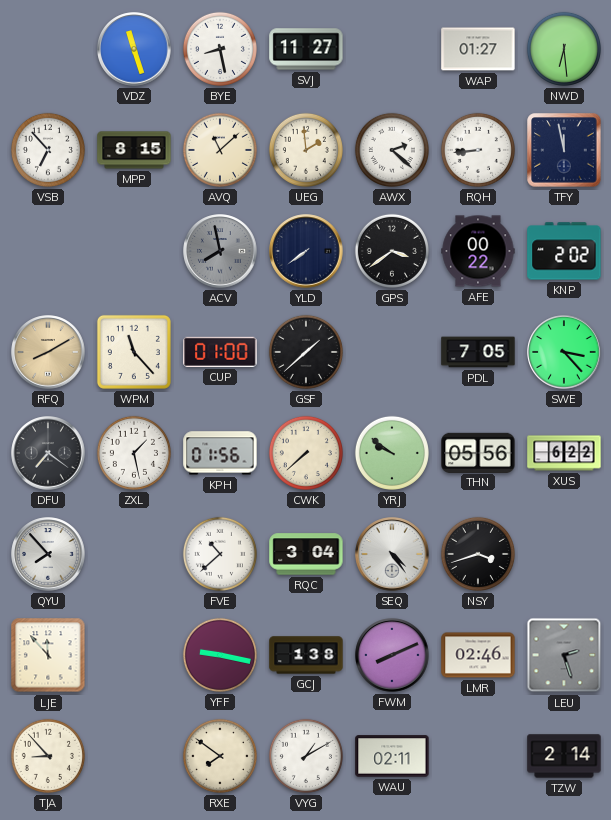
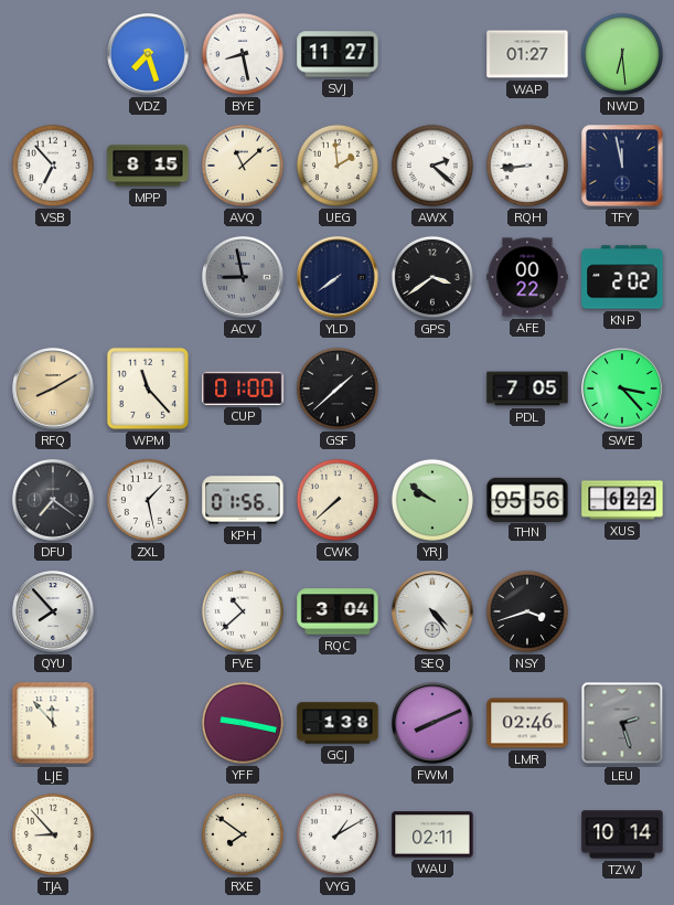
VDZ: 11:27 -> 7:27 (148, 54)
ACV: 7:58 -> 8:58 (243, 277)
TZW: 2:14 -> 10:14 (622, 834)
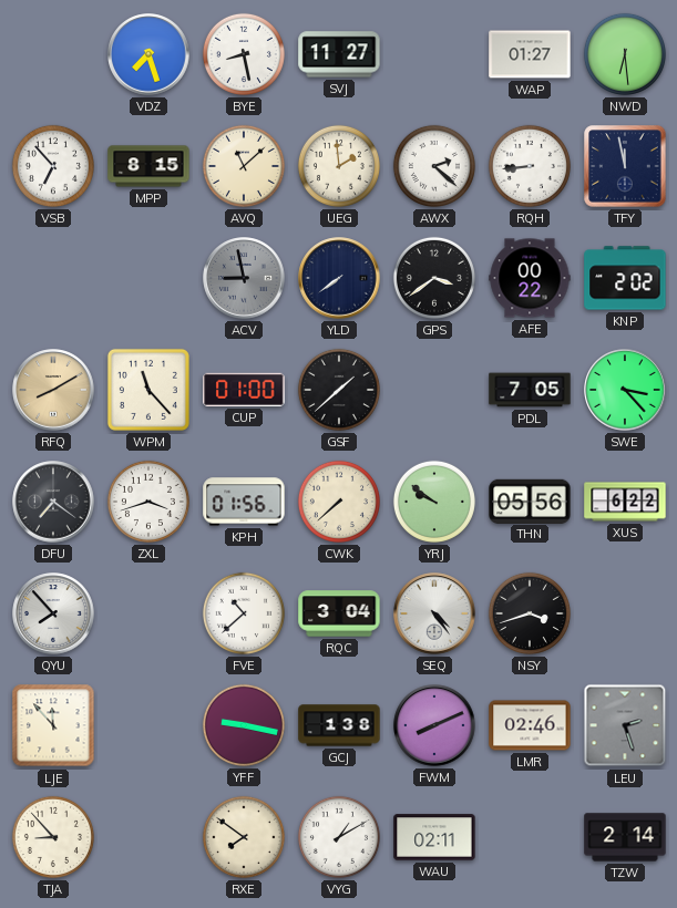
ZXL: 1:28 -> 3:42 (148, 502)
TZW: 10:14 -> 2:14 (625, 837)
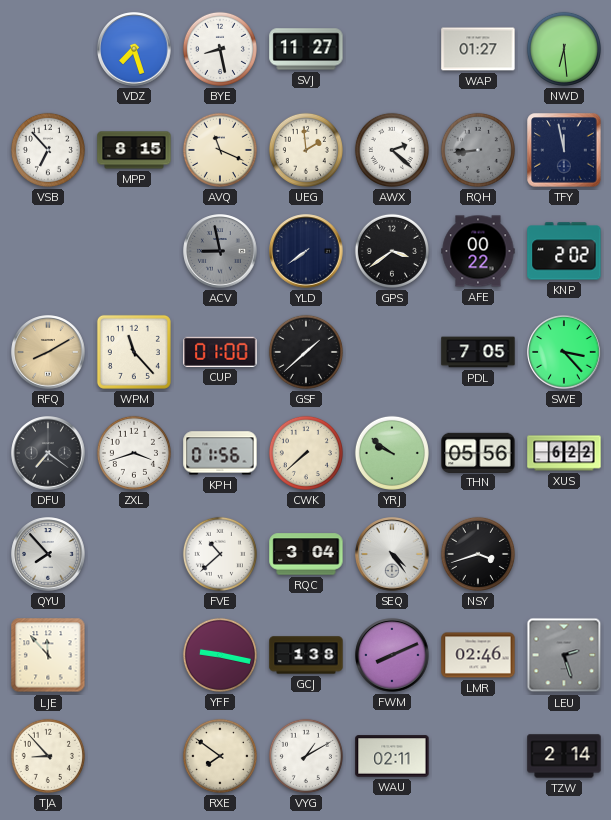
AVQ: 11:08 -> 11:19 (220, 150)
RQH dial: white -> grey (478, 150)
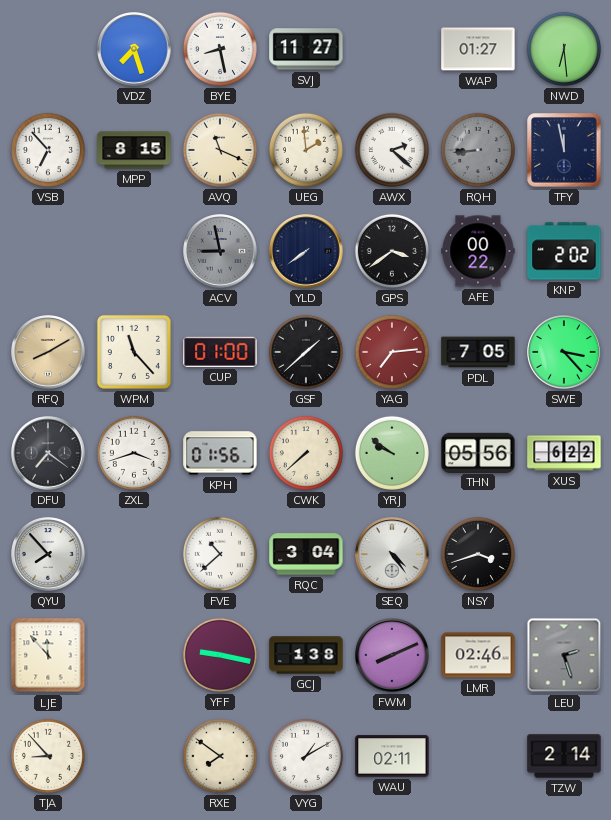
YAG: none -> 7:14 (392, 352)
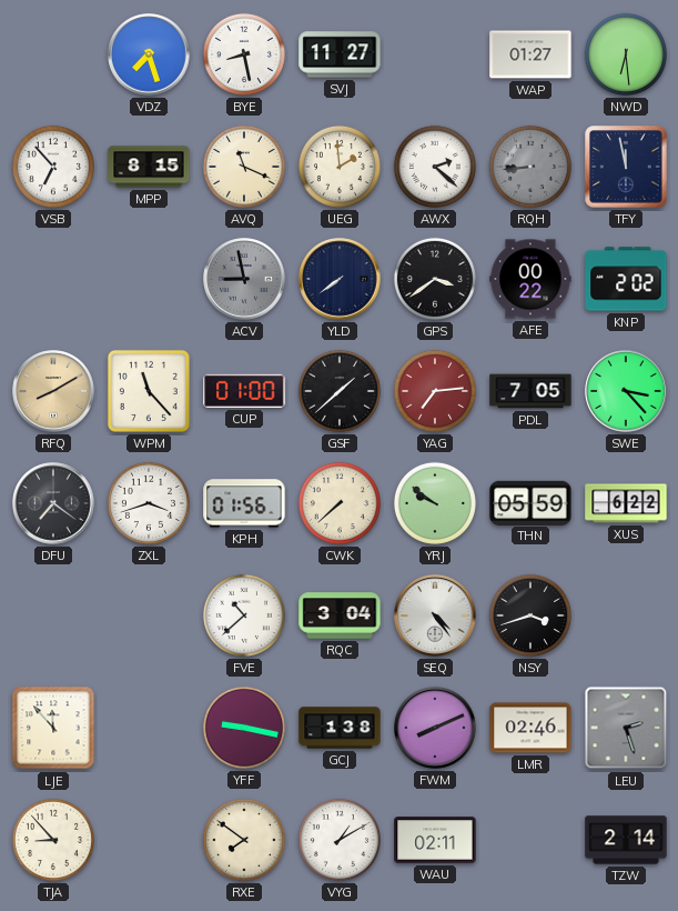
THN: 05:56 -> 05:59 (530, 502)
QYU: 7:53 -> none (48, 554)
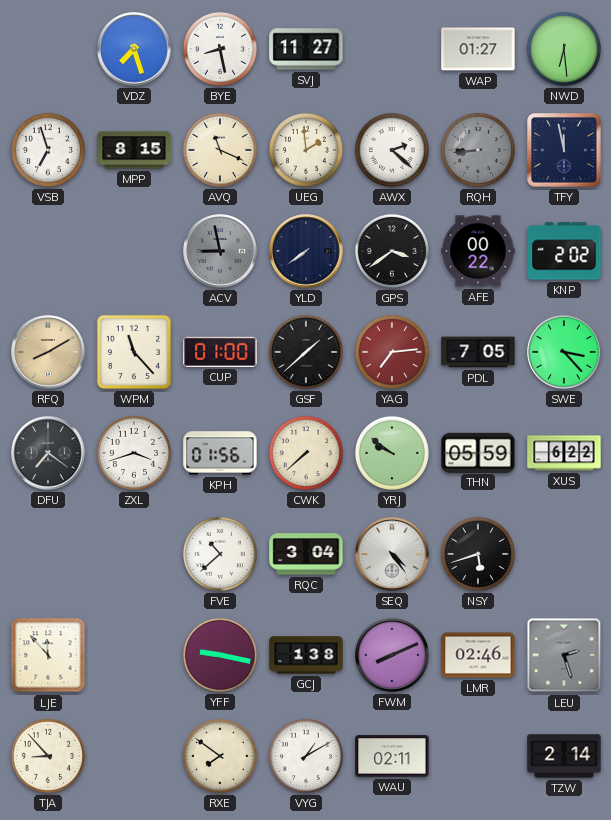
VSB: 6:53 -> 6:57 (48, 150)
NSY: 3:42 -> 5:42 (478, 554)
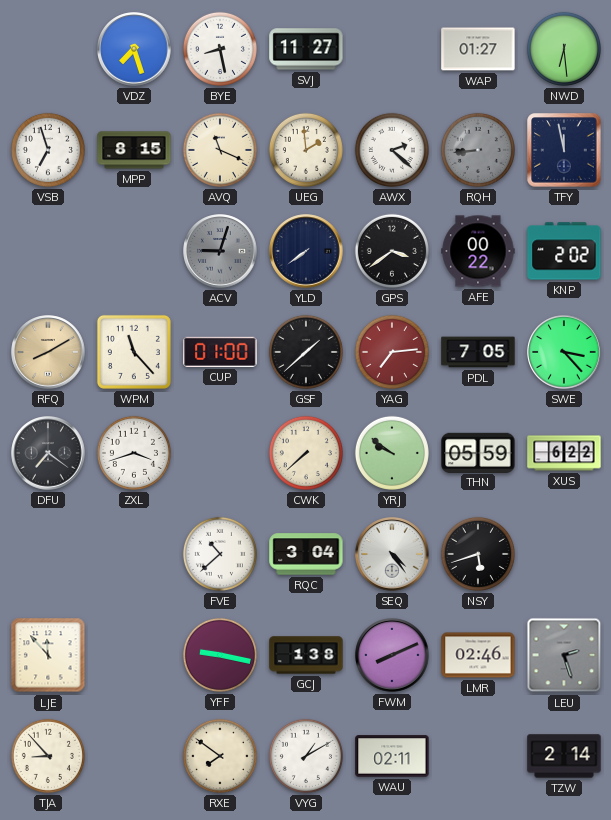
ACV: 8:58 -> 9:03 (220, 251)
KPH: 01:56 -> none (220, 453)
